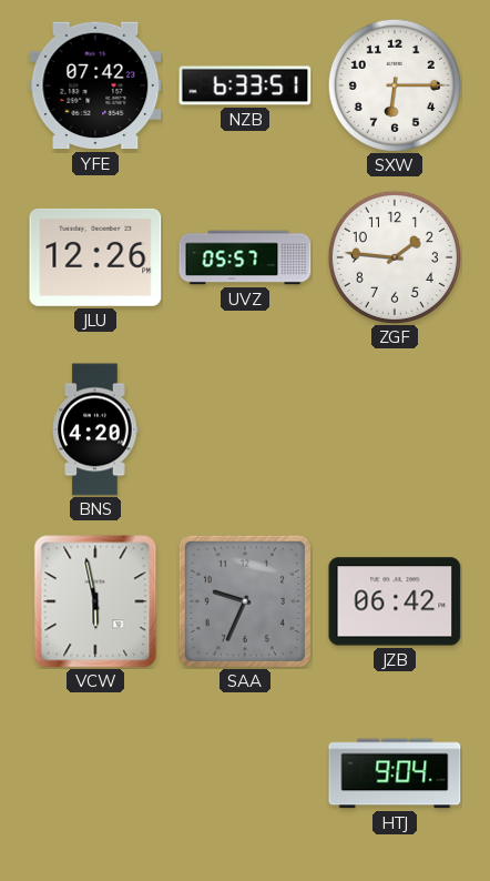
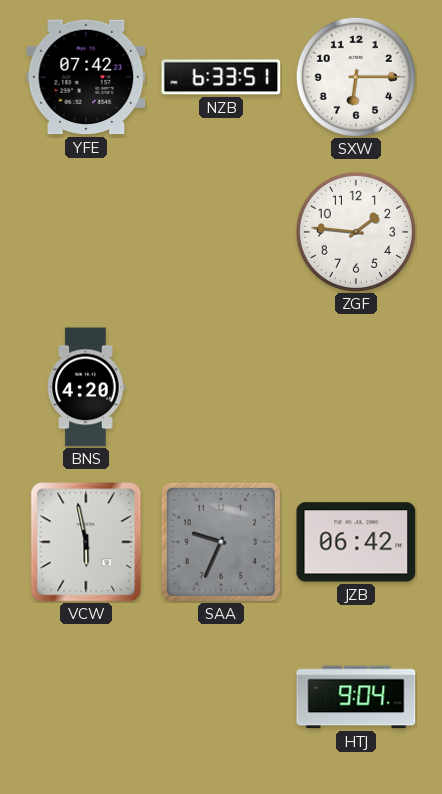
JLU: 12:26 -> none (95, 257)
UVZ: 05:57 -> none (245, 257)
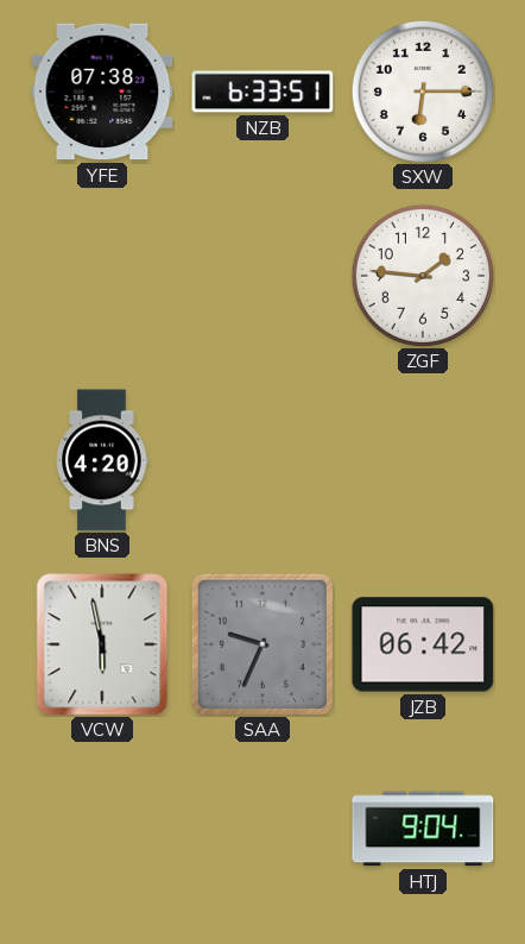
YFE: 07:42 -> 07:38 (102, 92)
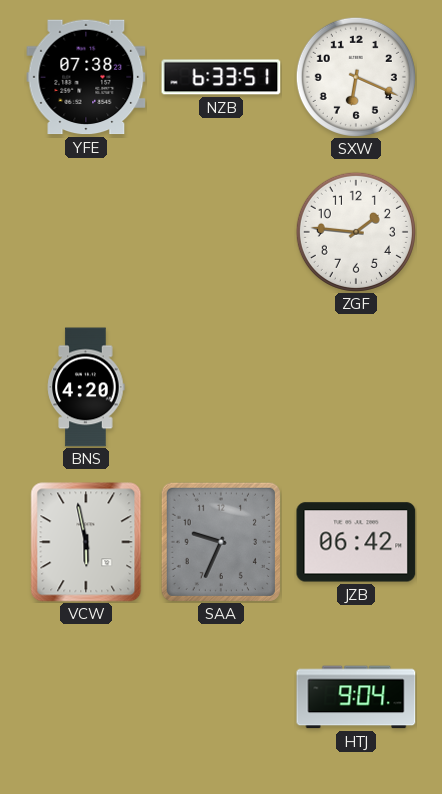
SXW: 6:15 -> 6:19 (356, 77)
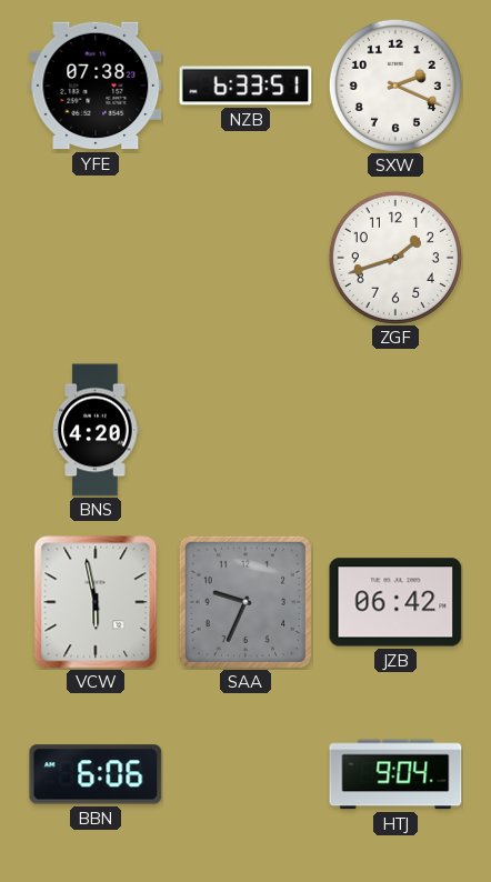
SXW: 6:19 -> 2:19 (395, 86)
ZGF: 1:46 -> 1:42 (395, 258)
BBN: none -> 6:06 (96, 774)
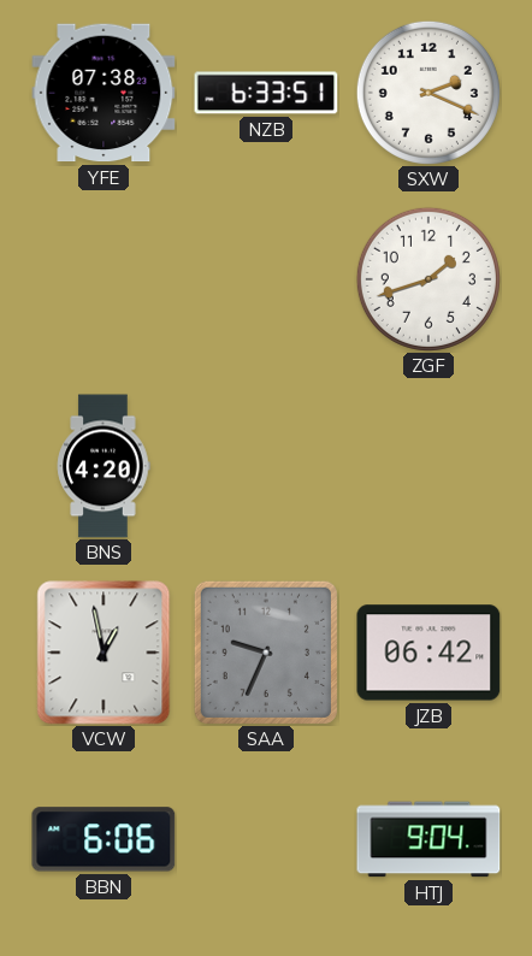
VCW: 5:58 -> 12:58 (104, 653)
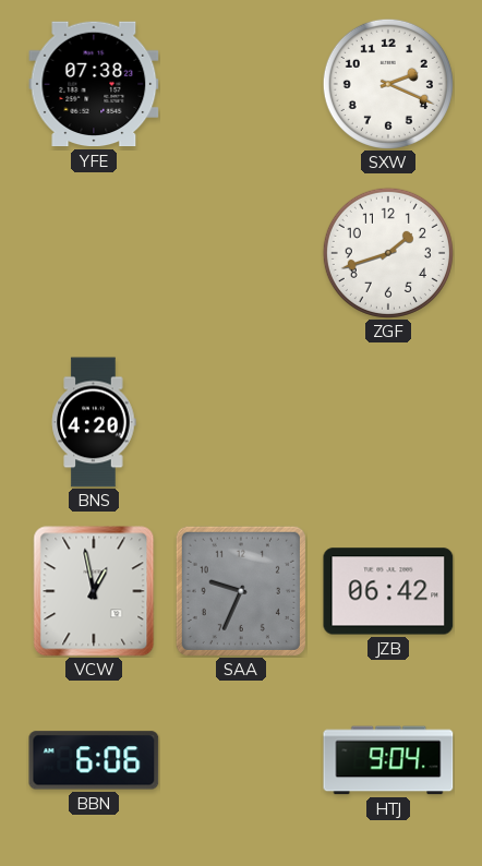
NZB: 6:33 -> none (266, 93)
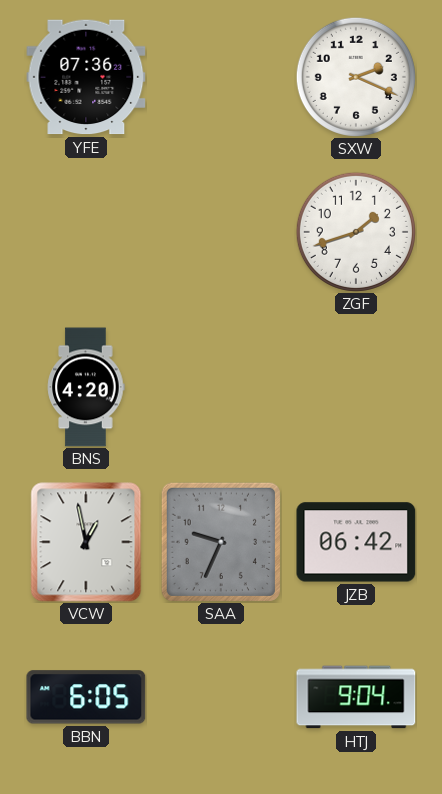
YFE: 07:38 -> 07:36 (86, 77)
BBN: 6:06 -> 6:05 (86, 697)
